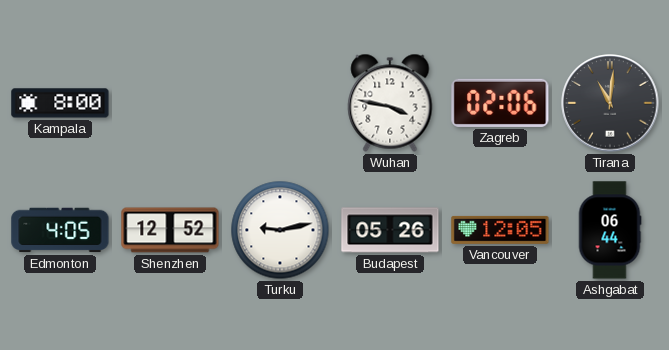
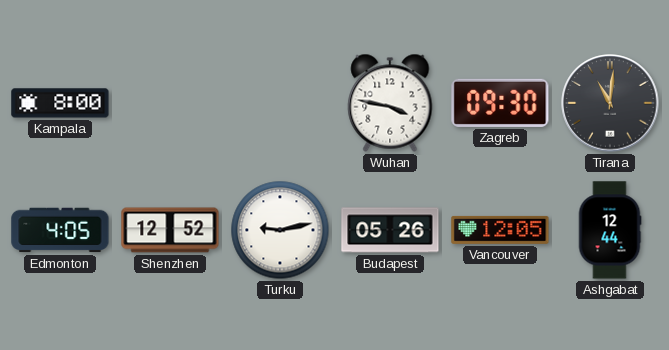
Zagreb: 02:06 -> 09:30 (500, 103)
Ashgabat: 06:44 -> 12:44 (610, 230)
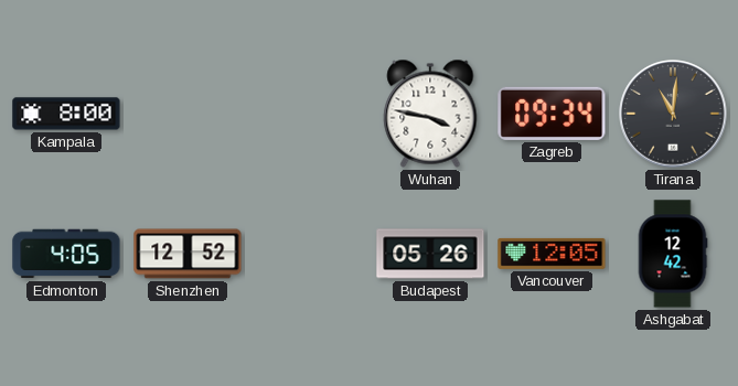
Zagreb: 09:30 -> 09:34 (552, 114)
Turku: 9:13 -> none (280, 230)
Ashgabat: 12:44 -> 12:42 (673, 254)
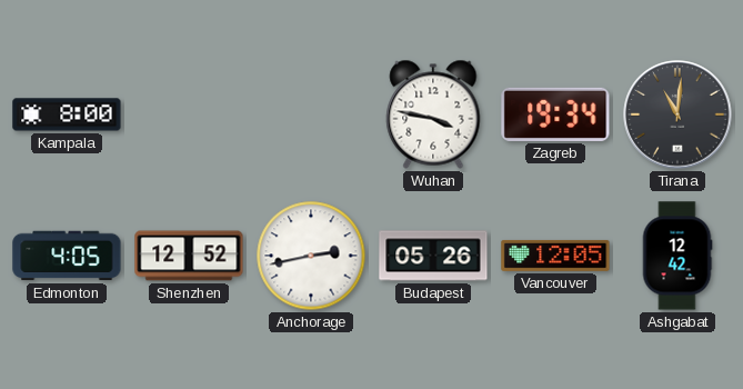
Zagreb: 09:34 -> 19:34 (555, 114)
Anchorage: none -> 2:43 (311, 256)
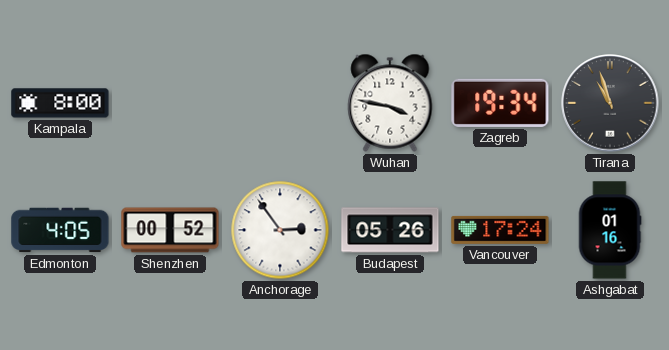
Tirana: 11:01 -> 10:57 (610, 103)
Shenzhen: 12:52 -> 00:52 (170, 230)
Anchorage: 2:43 -> 2:54 (280, 230)
Vancouver: 12:05 -> 17:24 (500, 230)
Ashgabat: 12:42 -> 01:16 (610, 230)
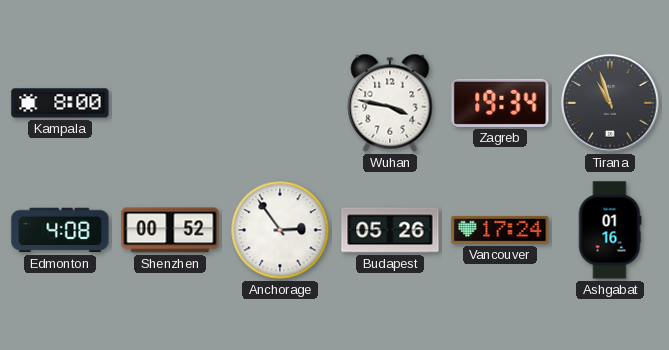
Edmonton: 4:05 -> 4:08 (60, 230)
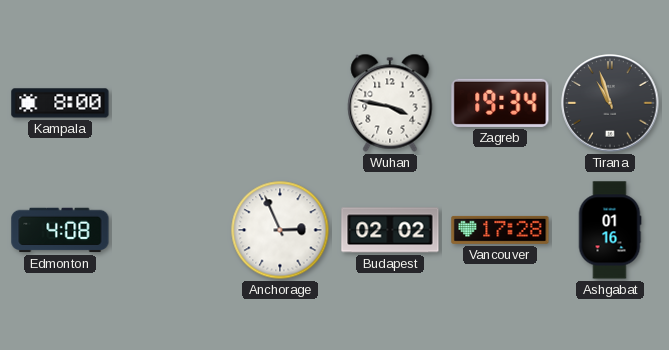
Shenzhen: 00:52 -> none (170, 230)
Anchorage: 2:54 -> 2:56 (280, 230)
Budapest: 05:26 -> 02:02 (390, 230)
Vancouver: 17:24 -> 17:28 (500, 230)
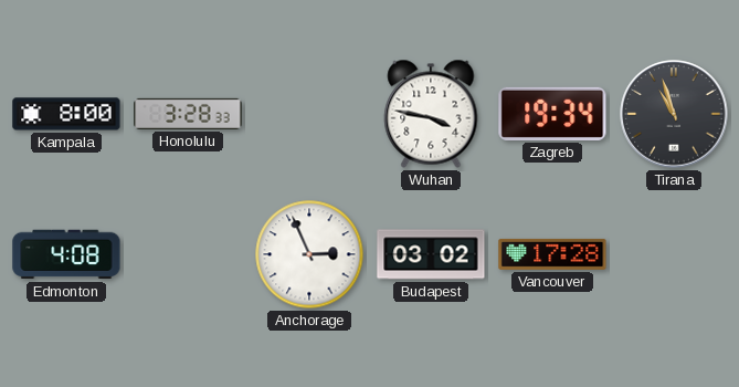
Honolulu: none -> 3:28 (188, 114)
Budapest: 02:02 -> 03:02 (431, 254)
Ashgabat: 01:16 -> none (610, 230)
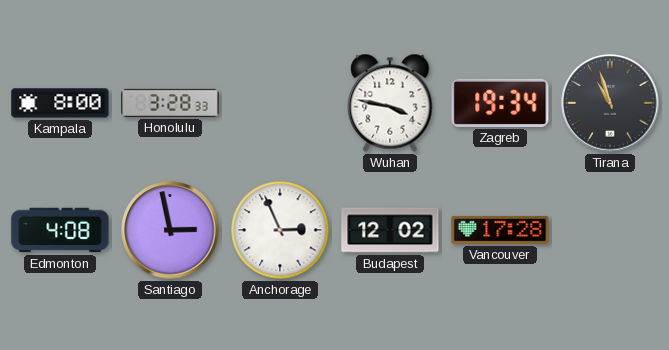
Santiago: none -> 2:58 (170, 230)
Budapest: 03:02 -> 12:02 (390, 230)
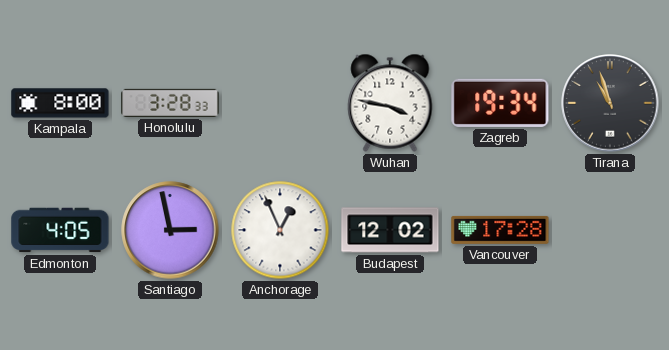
Edmonton: 4:08 -> 4:05 (60, 230)
Anchorage: 2:56 -> 12:56 (280, 230)
